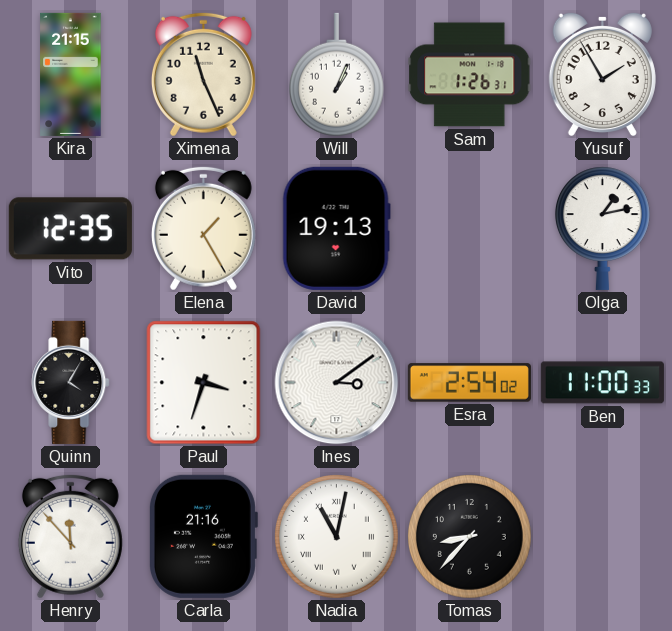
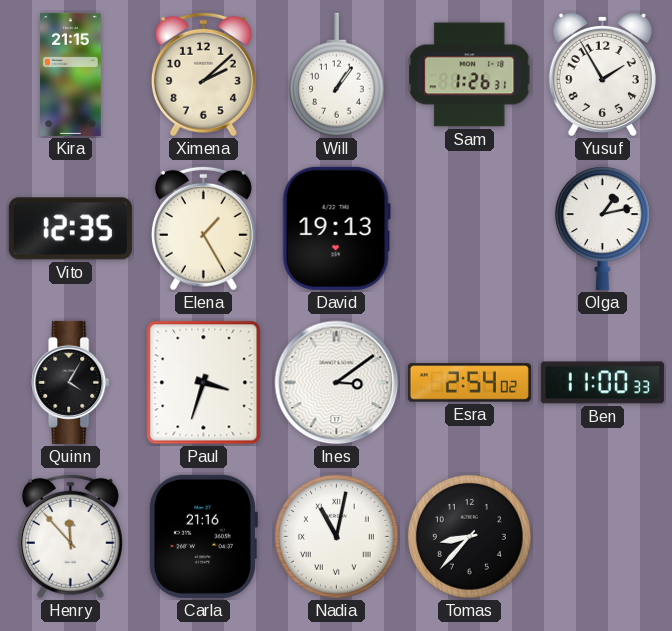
Ximena: 11:26 -> 2:08 (203, 74)
Will: 1:04 -> 1:06 (336, 75)
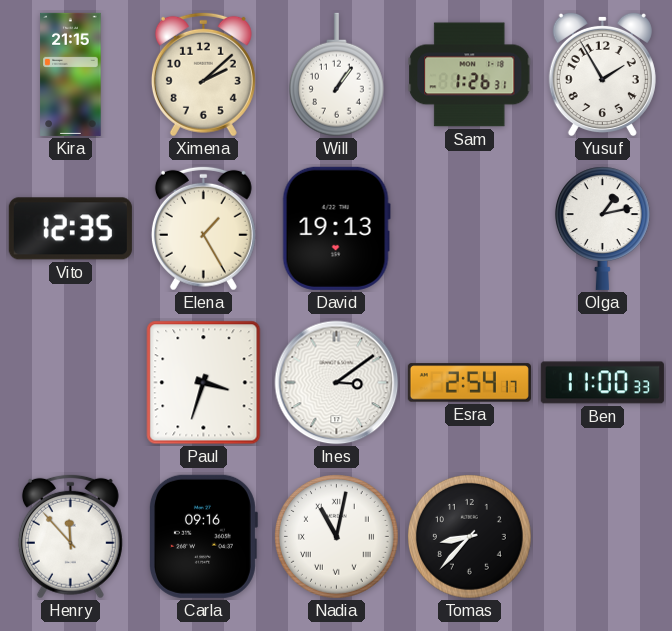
Quinn: 4:05 -> none (71, 382)
Esra: 2:54:02 -> 2:54:17 (469, 383)
Carla: 21:16 -> 09:16 (203, 536)
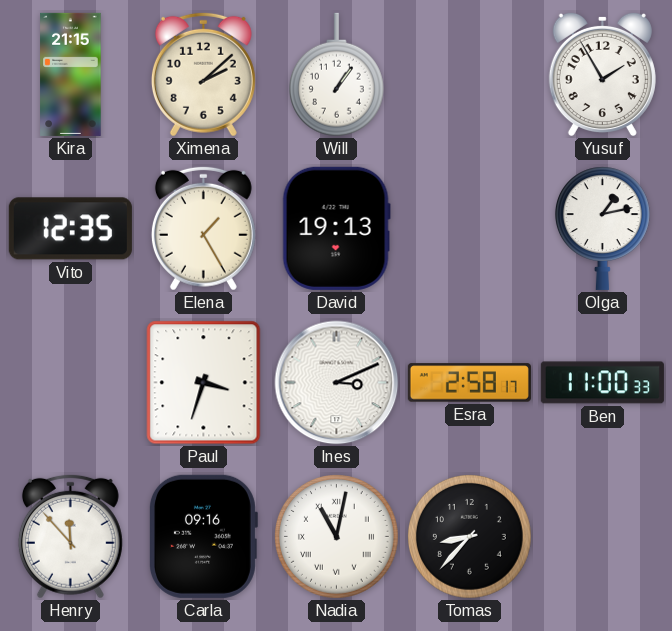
Sam: 1:26 -> none (470, 75)
Ines: 3:09 -> 3:11 (337, 383)
Esra: 2:54 -> 2:58 (469, 383)
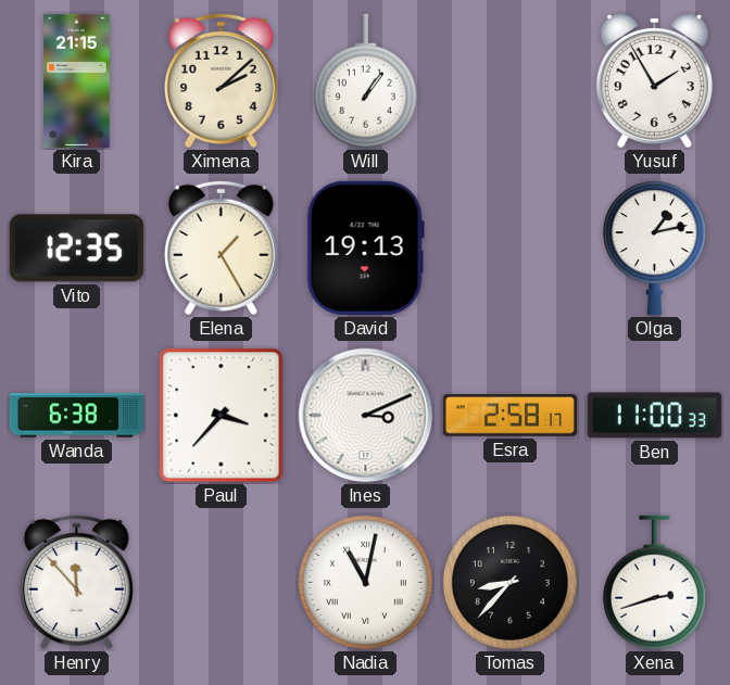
Wanda: none -> 6:38 (76, 416)
Paul: 3:33 -> 3:37 (222, 416)
Carla: 09:16 -> none (203, 536)
Xena: none -> 2:42 (654, 583)
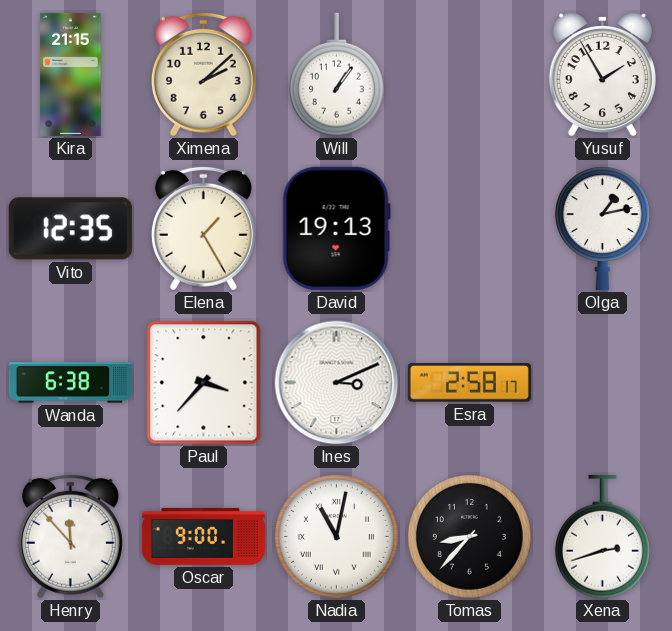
Ben: 11:00 -> none (654, 416)
Oscar: none -> 9:00 (203, 536)
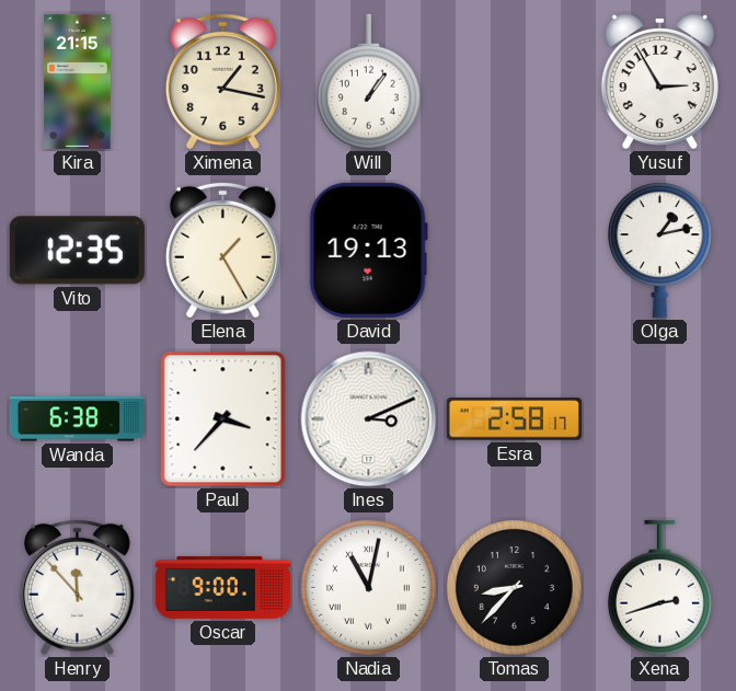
Ximena: 2:08 -> 1:17 (222, 81)
Yusuf: 1:55 -> 2:55 (659, 81)
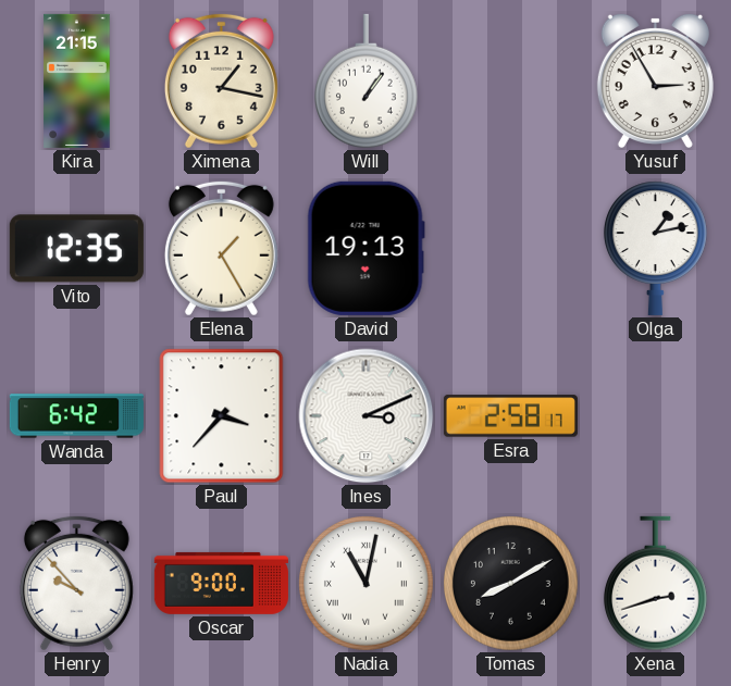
Wanda: 6:38 -> 6:42 (76, 416)
Henry: 11:53 -> 9:53 (76, 583)
Tomas: 8:37 -> 8:10 (511, 584)
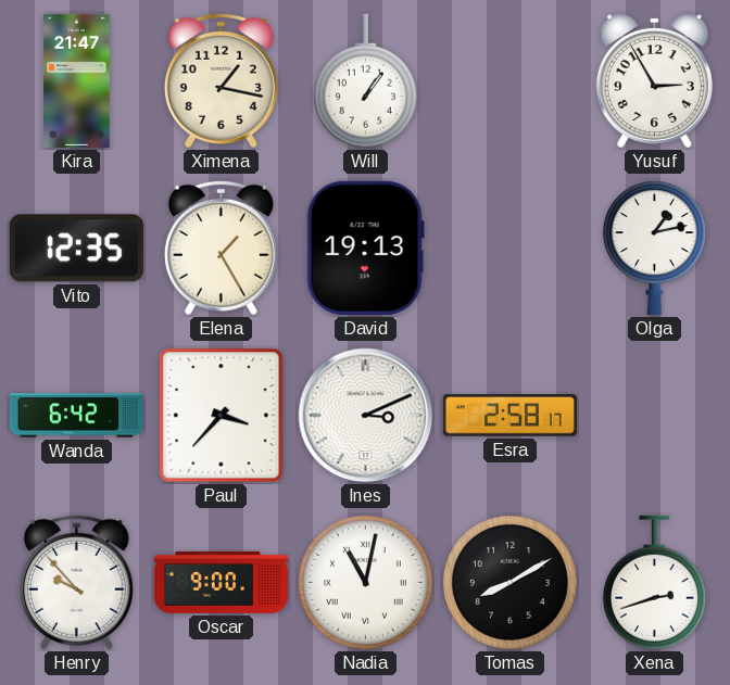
Kira: 21:15 -> 21:47 (77, 80)
